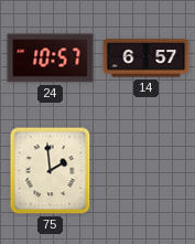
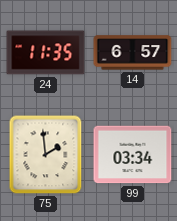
24: 10:57 -> 11:35 (46, 53)
99: none -> 03:34 (133, 155)
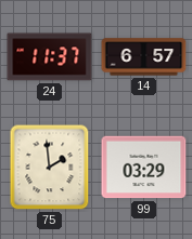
24: 11:35 -> 11:37 (50, 57)
99: 03:34 -> 03:29 (144, 168)
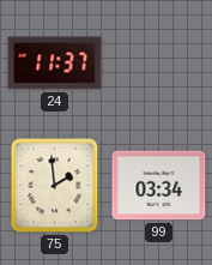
14: 6:57 -> none (144, 57)
99: 03:29 -> 03:34 (159, 186)
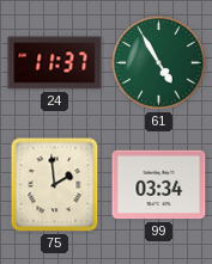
61: none -> 4:55 (159, 63)
